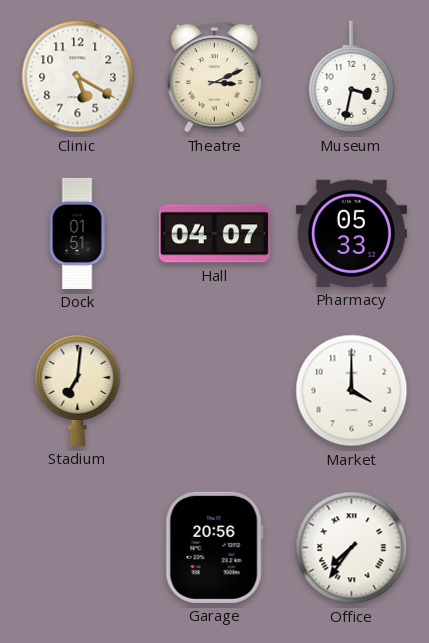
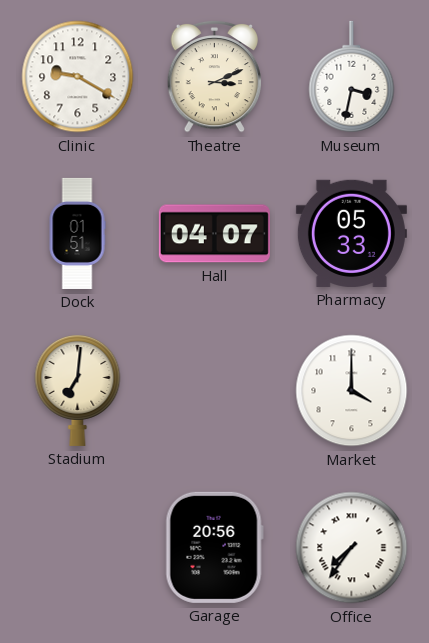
Clinic: 5:20 -> 9:20 (78, 77)
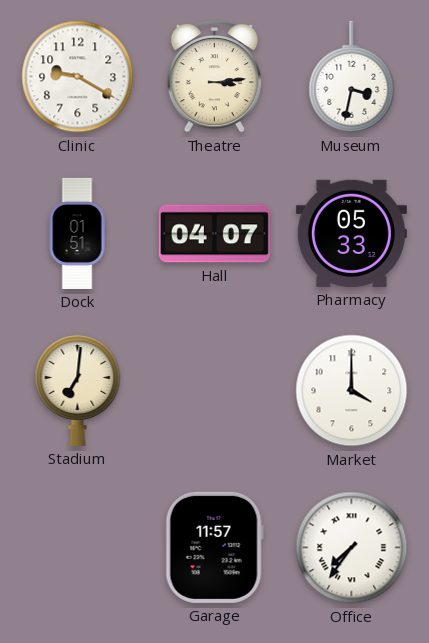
Theatre: 3:11 -> 3:14 (214, 76)
Garage: 20:56 -> 11:57 (214, 547)
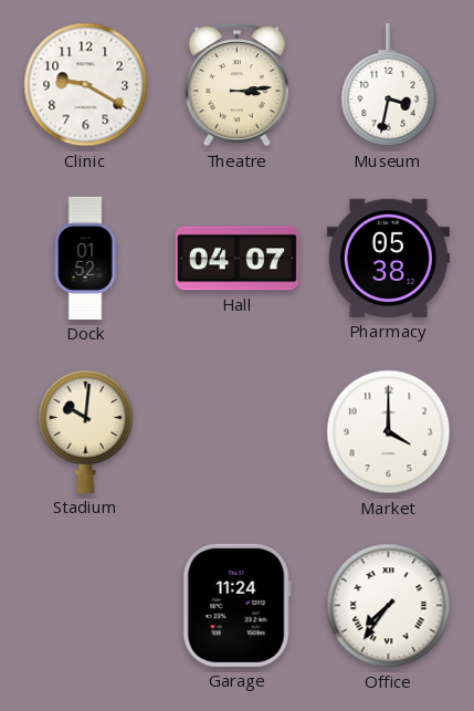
Dock: 01:51 -> 01:52 (85, 258)
Pharmacy: 05:33 -> 05:38 (388, 258)
Stadium: 7:01 -> 10:01 (86, 431)
Garage: 11:57 -> 11:24 (236, 605)
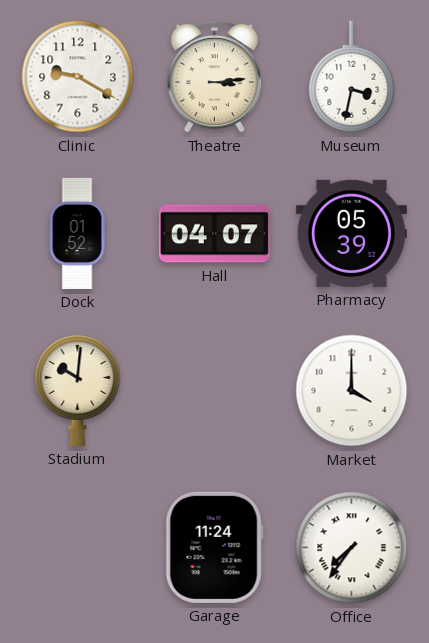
Pharmacy: 05:38 -> 05:39 (351, 233)
